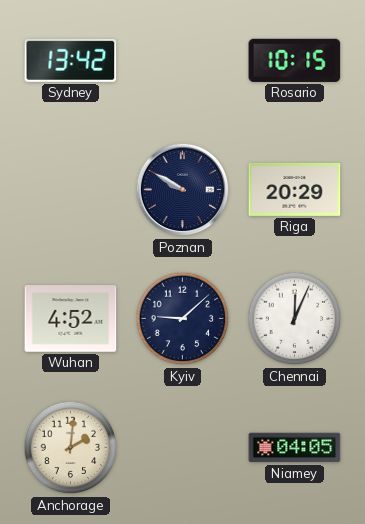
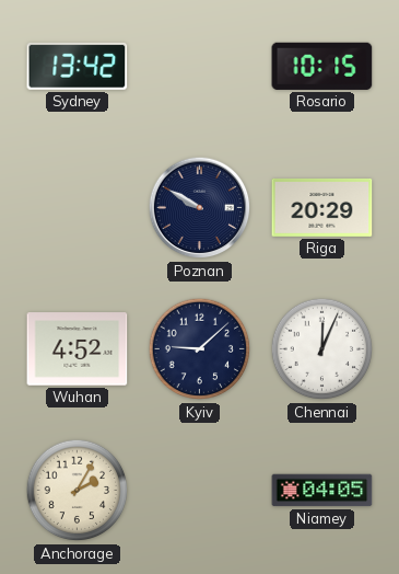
Anchorage: 2:01 -> 2:05 (78, 491)
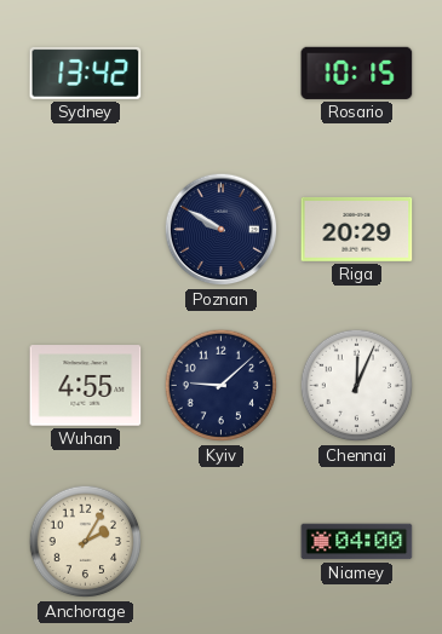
Wuhan: 4:52 -> 4:55 (86, 386)
Niamey: 04:05 -> 04:00 (357, 542)
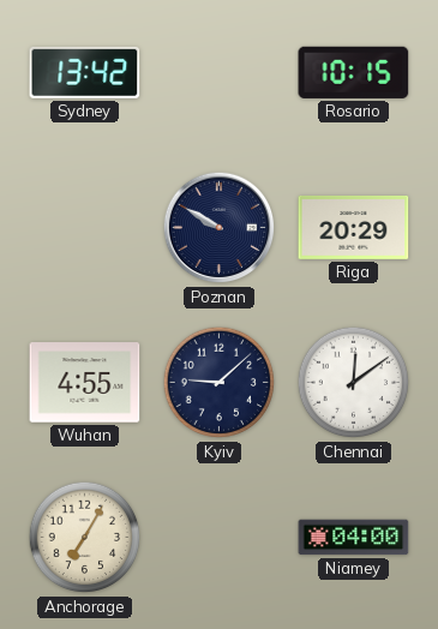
Chennai: 12:04 -> 12:09 (354, 383)
Anchorage: 2:05 -> 7:05 (85, 538)
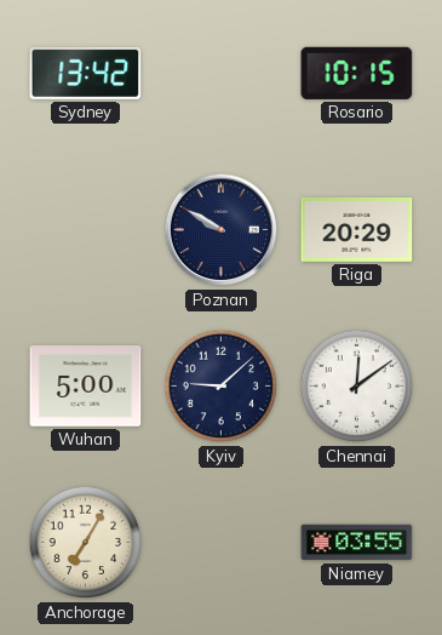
Wuhan: 4:55 -> 5:00 (86, 387)
Niamey: 04:00 -> 03:55 (357, 543)
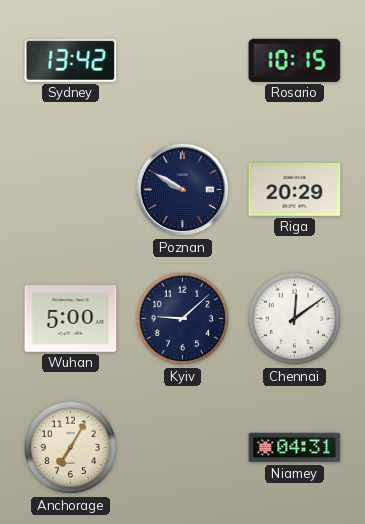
Niamey: 03:55 -> 04:31 (295, 448)
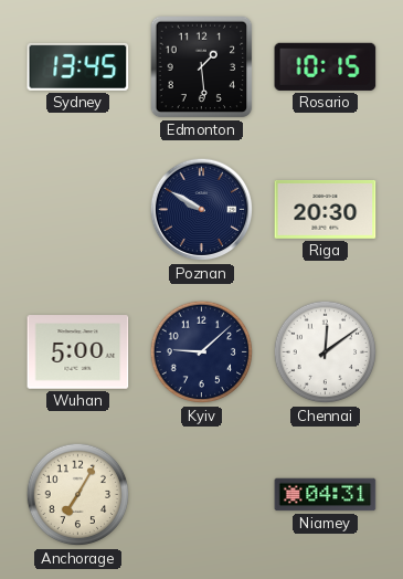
Sydney: 13:42 -> 13:45 (78, 66)
Edmonton: none -> 1:29 (202, 67)
Riga: 20:29 -> 20:30 (326, 209)
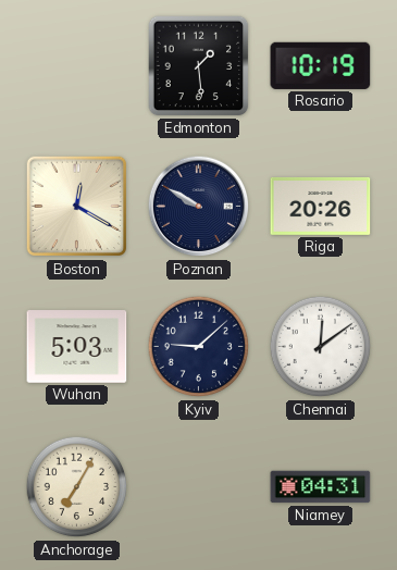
Sydney: 13:45 -> none (78, 66)
Rosario: 10:15 -> 10:19 (321, 65)
Boston: none -> 12:20 (77, 207)
Riga: 20:30 -> 20:26 (321, 206)
Wuhan: 5:00 -> 5:03 (77, 347)
